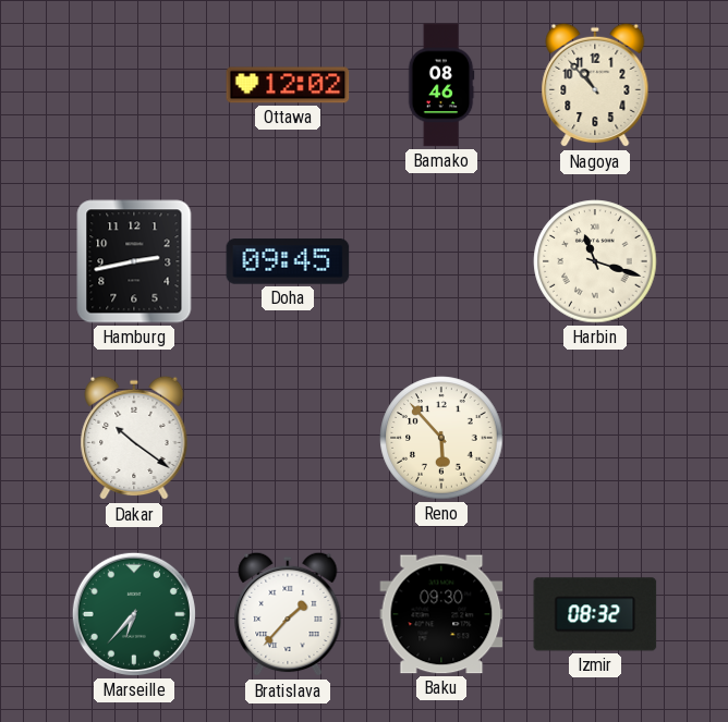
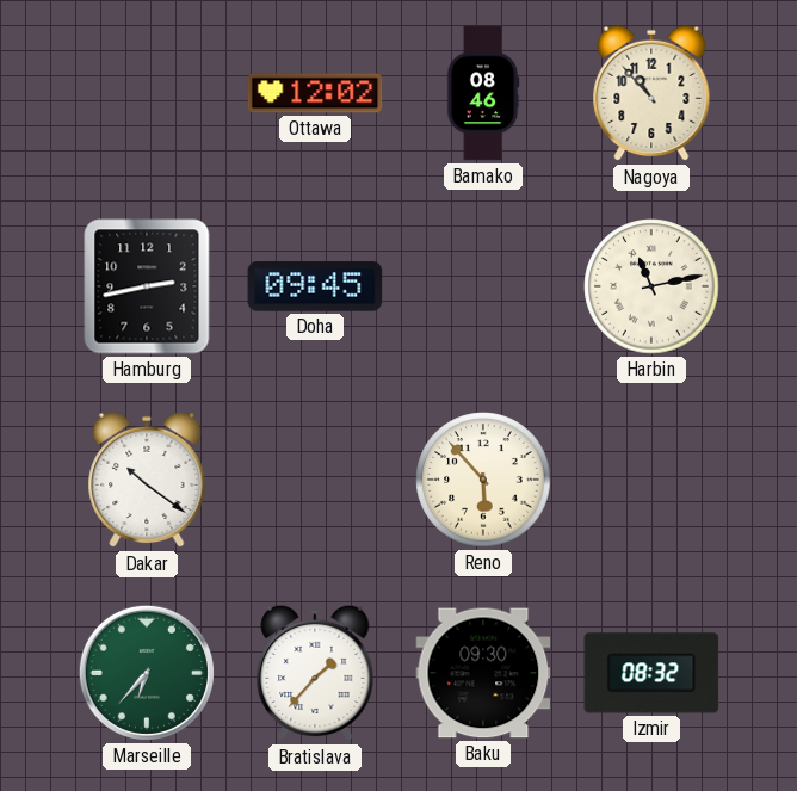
Harbin: 11:18 -> 11:13 (651, 286)
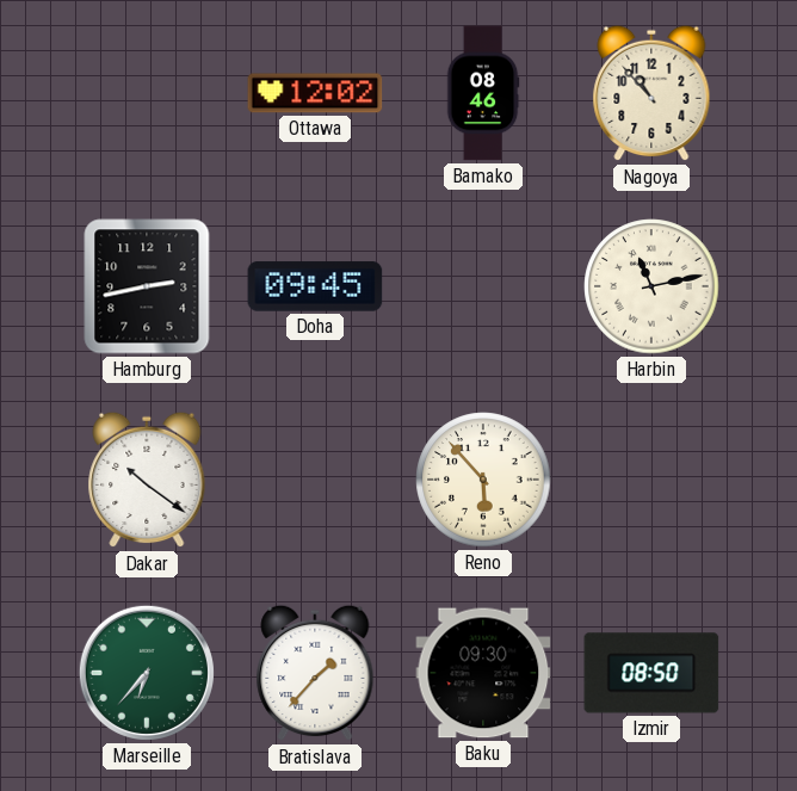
Izmir: 08:32 -> 08:50 (651, 673)
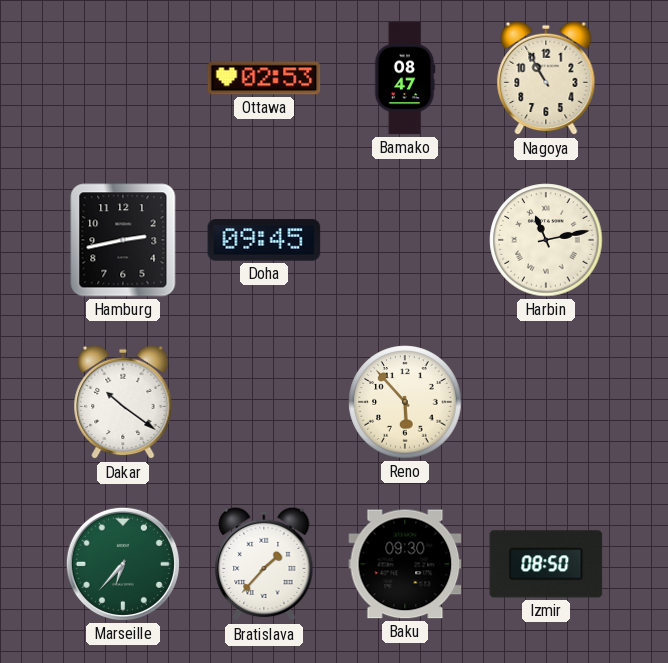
Ottawa: 12:02 -> 02:53 (264, 78)
Bamako: 08:46 -> 08:47 (405, 78)
Nagoya: 10:53 -> 10:55 (546, 78)
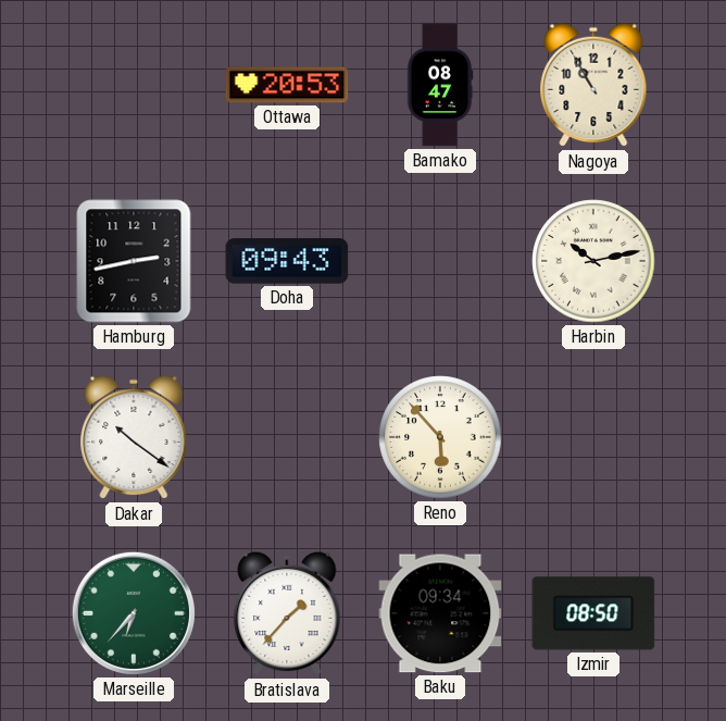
Ottawa: 02:53 -> 20:53 (287, 85)
Doha: 09:45 -> 09:43 (287, 261)
Harbin: 11:13 -> 10:13 (593, 261)
Baku: 09:30 -> 09:34 (440, 613)
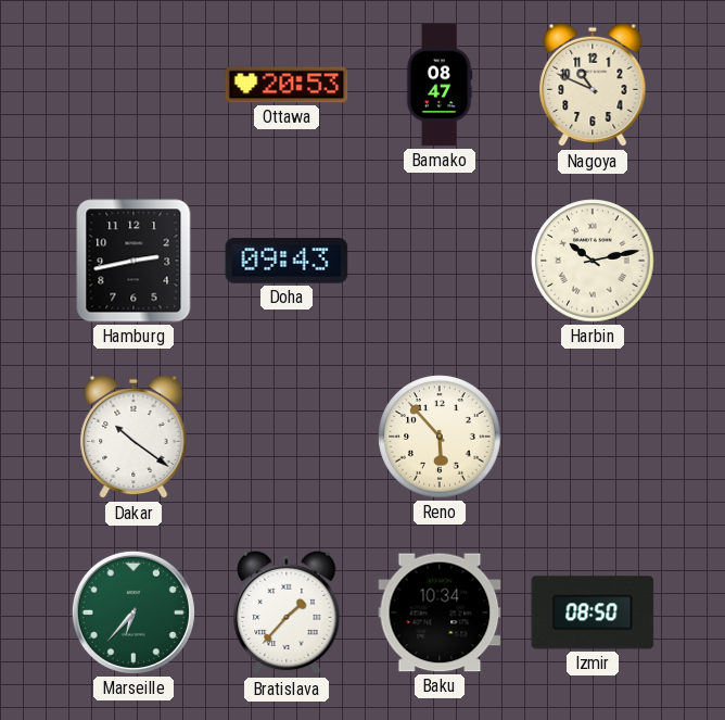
Nagoya: 10:55 -> 10:49 (593, 85)
Baku: 09:34 -> 10:34 (440, 612)
